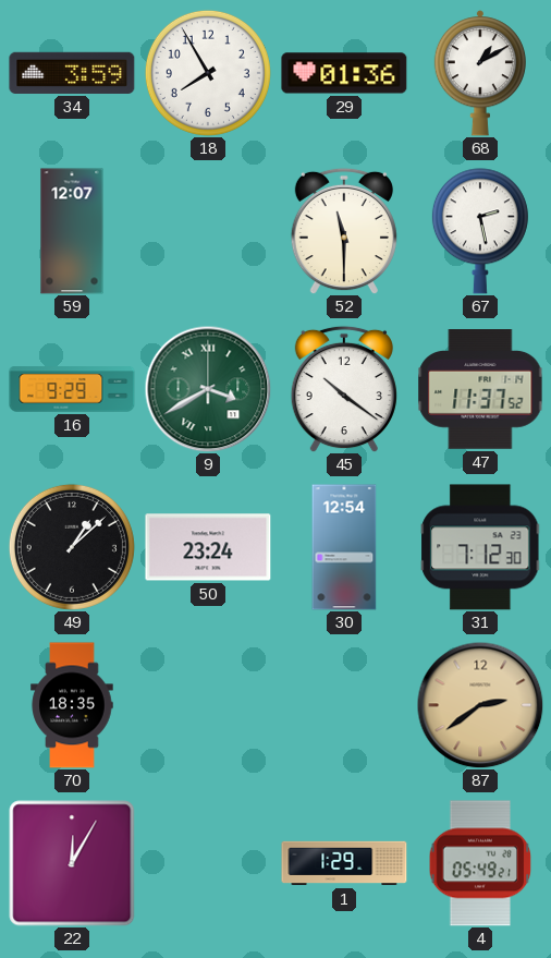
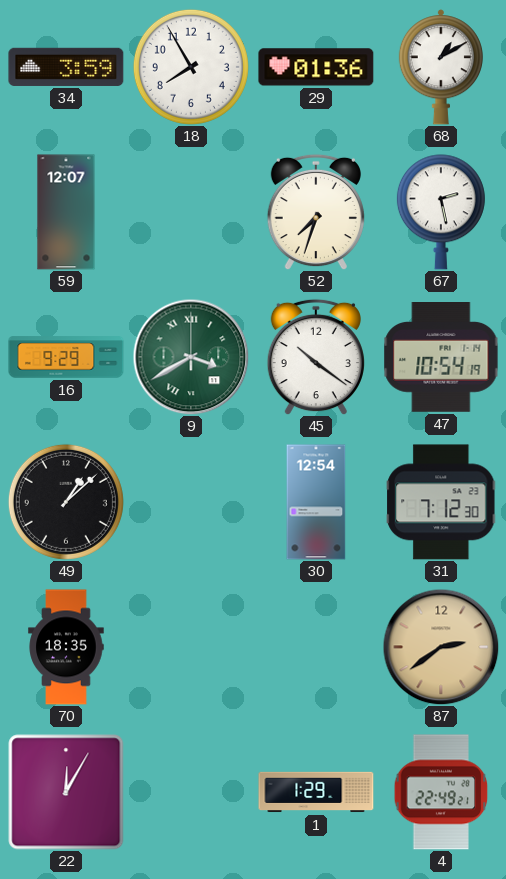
52: 11:30 -> 7:33 (316, 212)
47: 11:37 -> 10:54 (441, 358)
50: 23:24 -> none (208, 547)
4: 05:49 -> 22:49 (441, 792)
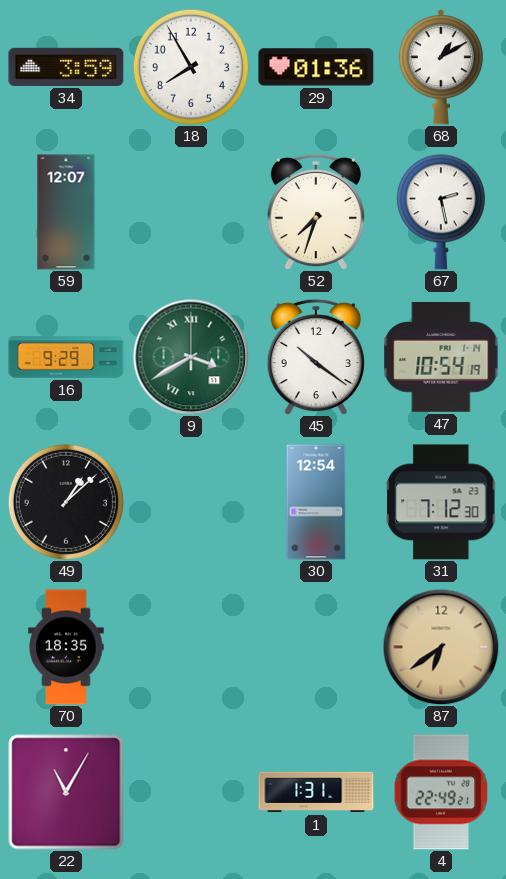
87: 2:39 -> 6:39 (441, 647)
22: 12:05 -> 11:05 (66, 792)
1: 1:29 -> 1:31 (316, 792)
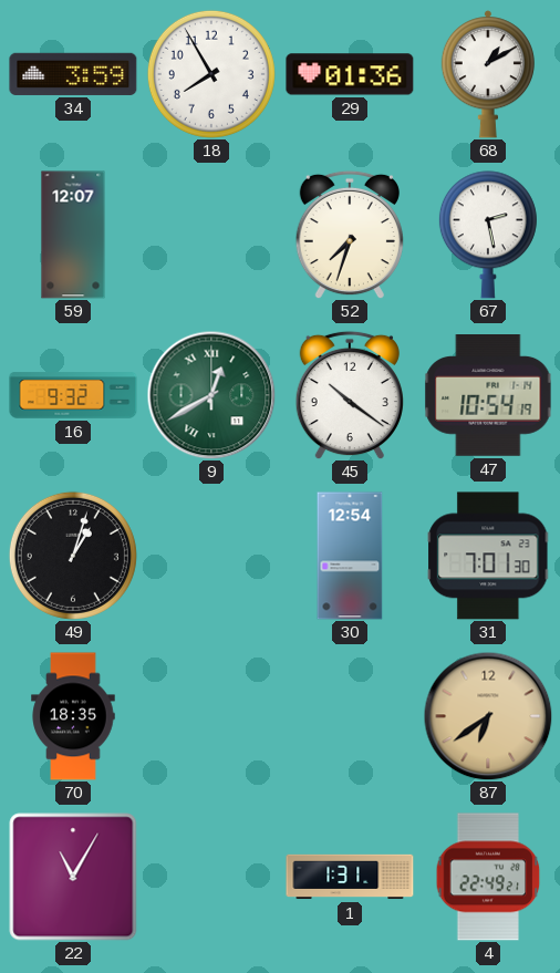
16: 9:29 -> 9:32 (73, 395)
9: 3:40 -> 12:40 (211, 395)
49: 1:08 -> 1:03 (73, 556)
31: 7:12 -> 7:01 (488, 556)
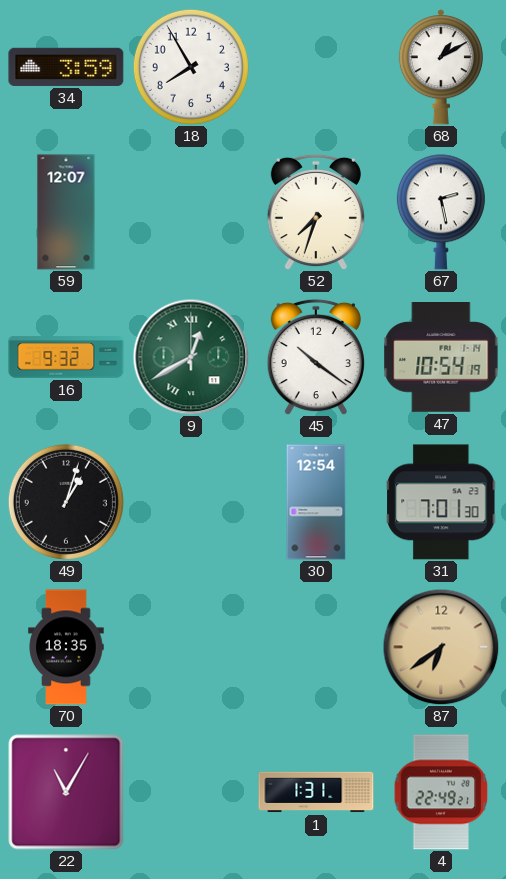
29: 01:36 -> none (350, 74)
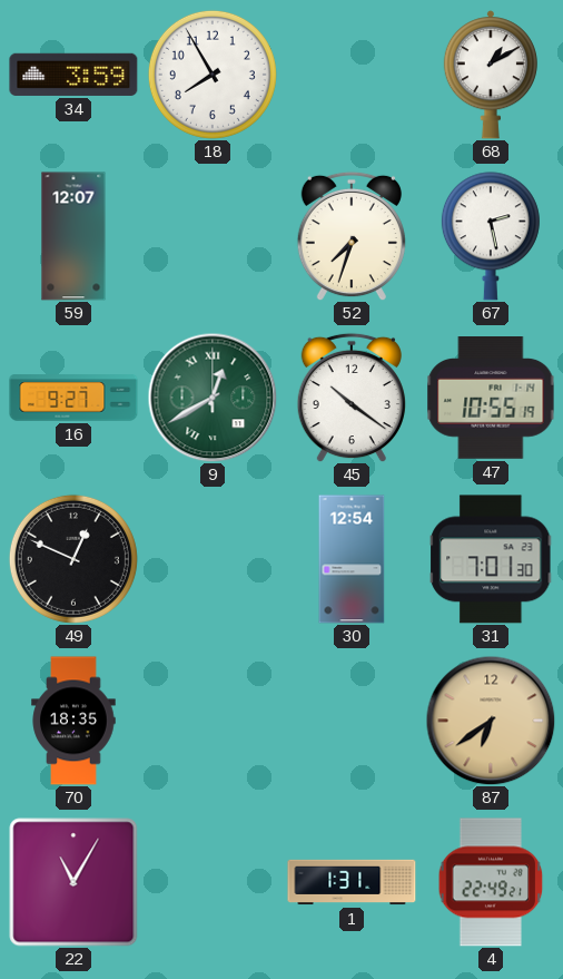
16: 9:32 -> 9:27 (73, 398)
47: 10:54 -> 10:55 (491, 399)
49: 1:03 -> 12:49 (73, 559)
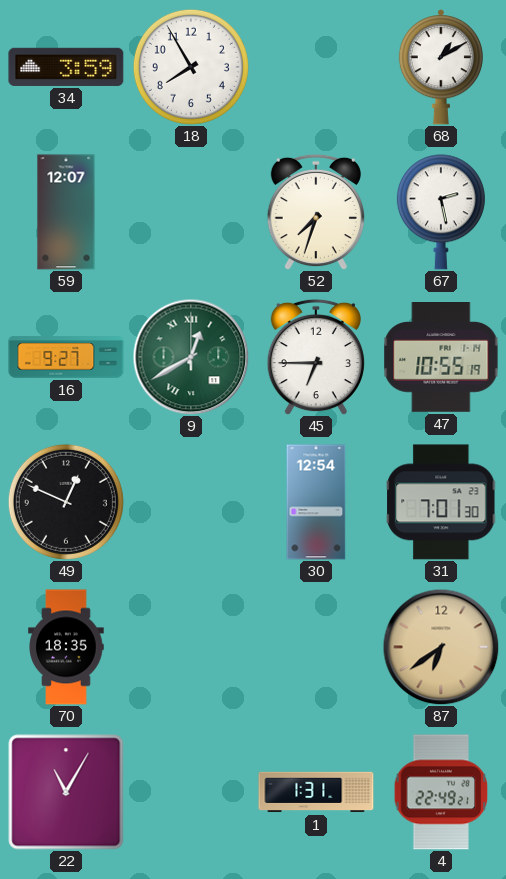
45: 10:21 -> 6:45 (316, 357)
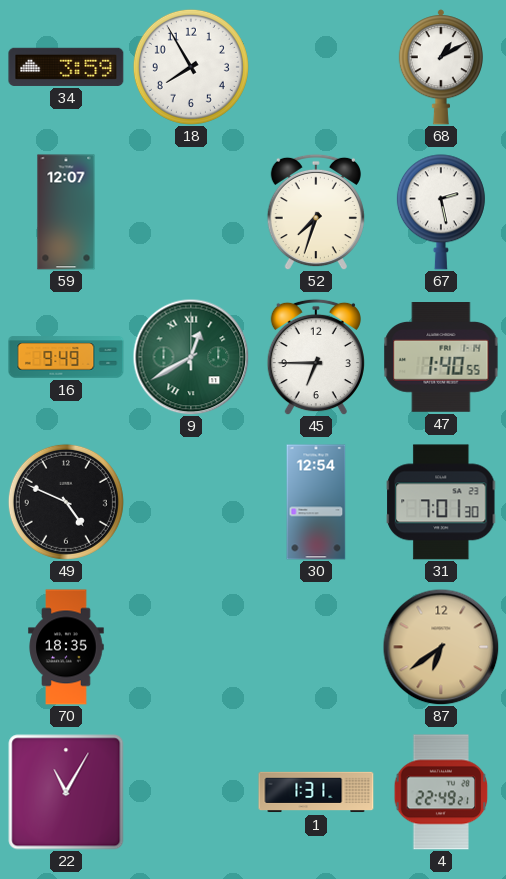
16: 9:27 -> 9:49 (66, 357)
47: 10:55 -> 1:40 (441, 358)
49: 12:49 -> 4:49 (66, 502)
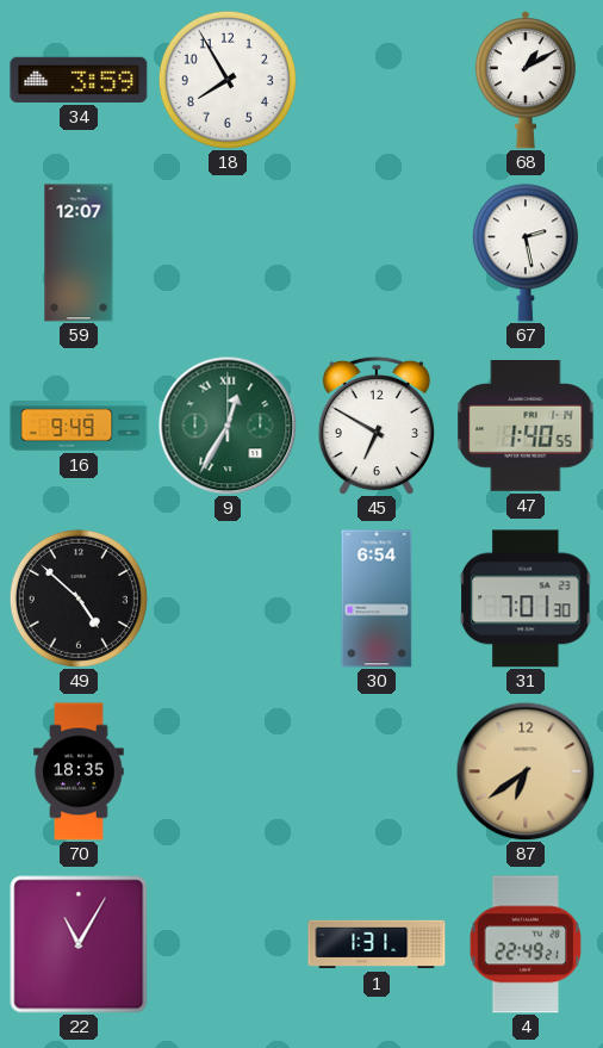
52: 7:33 -> none (316, 212)
9: 12:40 -> 12:35 (228, 426)
45: 6:45 -> 6:50 (377, 426)
49: 4:49 -> 4:52 (79, 599)
30: 12:54 -> 6:54 (377, 599)
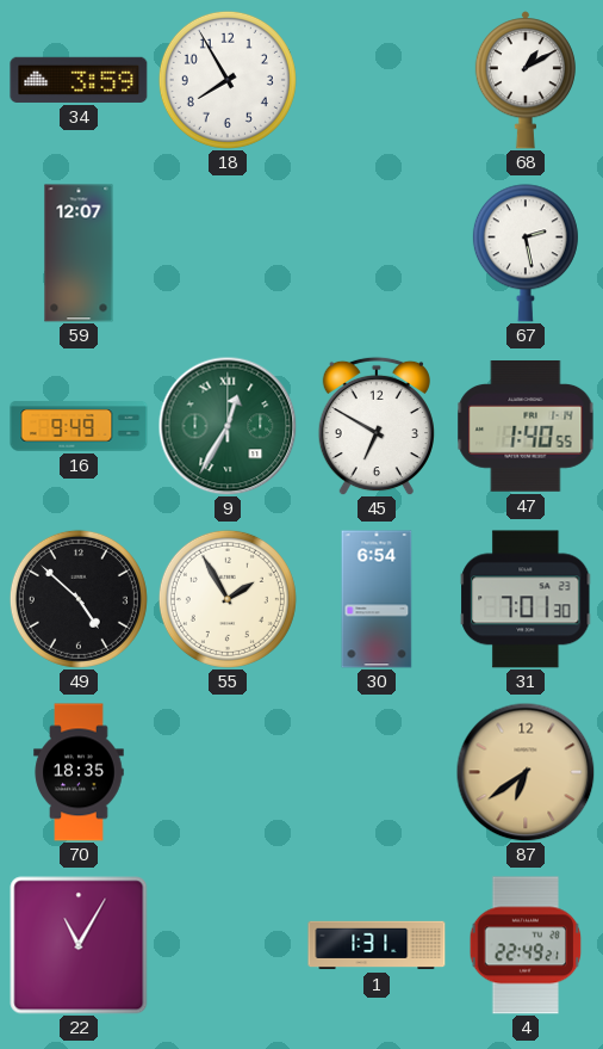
55: none -> 1:55 (228, 599)
